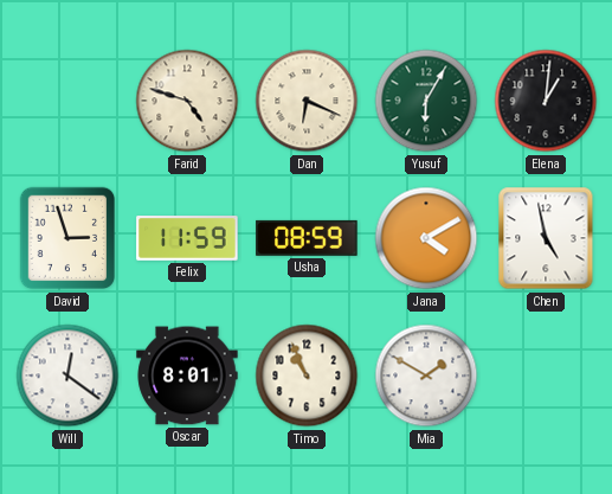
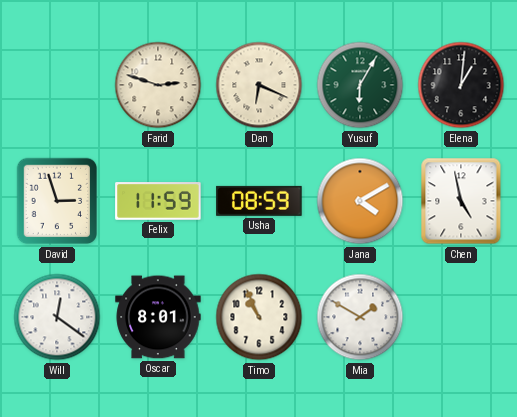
Farid: 4:48 -> 2:48 (158, 85)
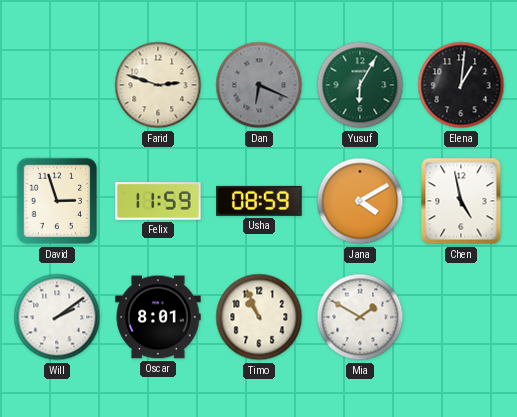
Dan dial: cream -> grey (259, 85)
Will: 12:21 -> 2:09 (57, 317)
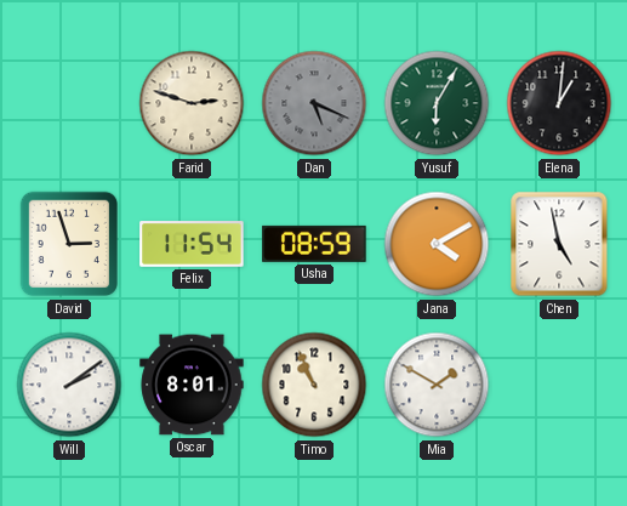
Dan: 6:19 -> 5:19 (314, 103)
Felix: 11:59 -> 11:54 (192, 244)
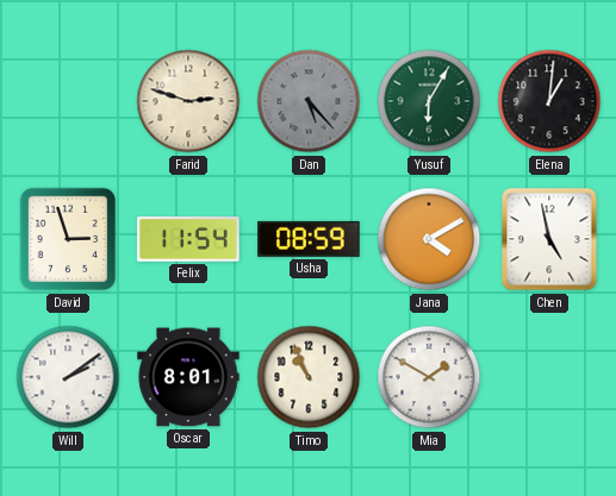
Dan: 5:19 -> 5:23 (309, 101)
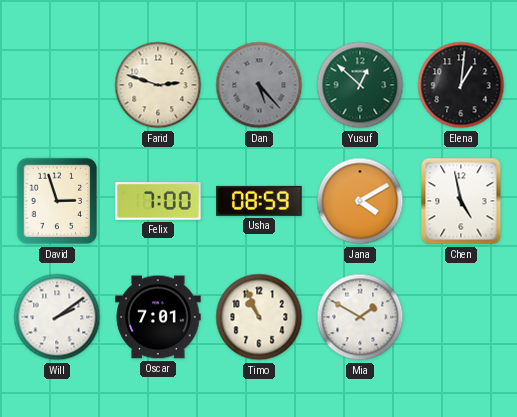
Yusuf: 6:05 -> 12:52 (360, 85)
Felix: 11:54 -> 7:00 (158, 201)
Oscar: 8:01 -> 7:01 (158, 317)
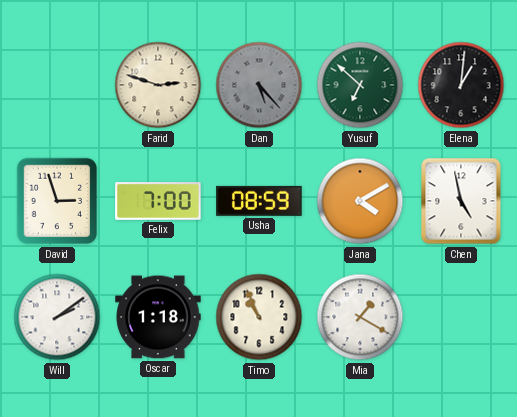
Yusuf: 12:52 -> 6:52 (360, 85)
Oscar: 7:01 -> 1:18 (158, 317)
Mia: 1:50 -> 1:20 (360, 317)
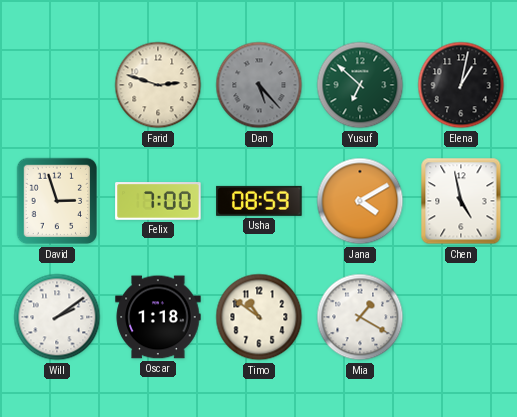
Elena: 1:01 -> 1:02 (461, 85)
Timo: 10:56 -> 10:51 (259, 317)
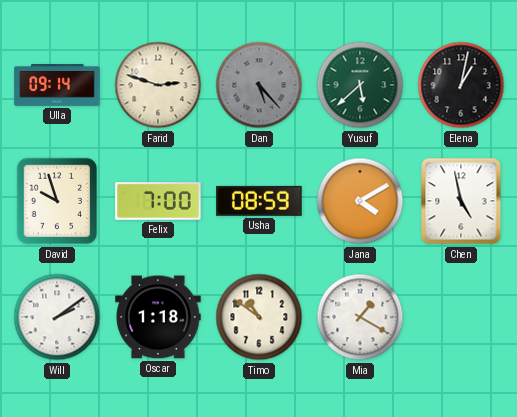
Ulla: none -> 09:14 (57, 85)
Yusuf: 6:52 -> 5:38 (360, 85)
David: 2:57 -> 9:57 (57, 201)
